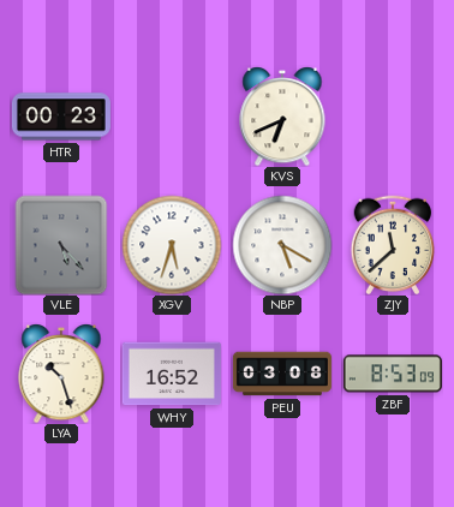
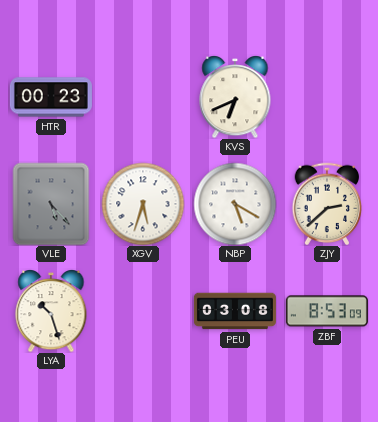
ZJY: 11:38 -> 2:38 (327, 204)
WHY: 16:52 -> none (172, 374)
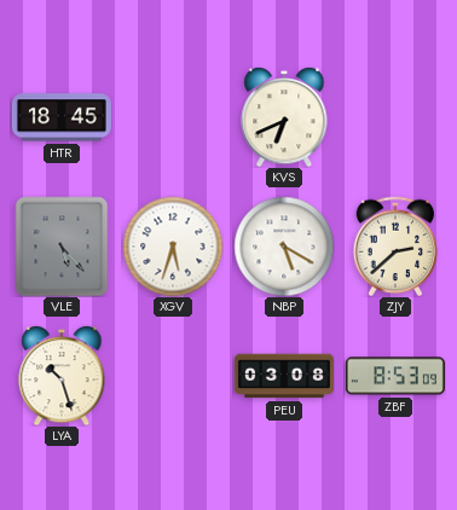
HTR: 00:23 -> 18:45 (62, 117)
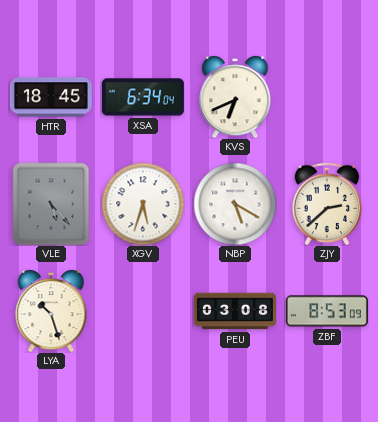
XSA: none -> 6:34 (143, 97)
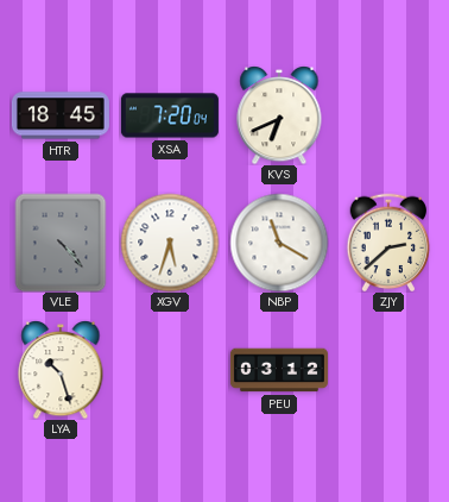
XSA: 6:34 -> 7:20 (170, 115)
VLE: 5:23 -> 4:23 (61, 243)
NBP: 5:20 -> 11:20 (279, 243)
PEU: 03:08 -> 03:12 (279, 370)
ZBF: 8:53 -> none (327, 311)
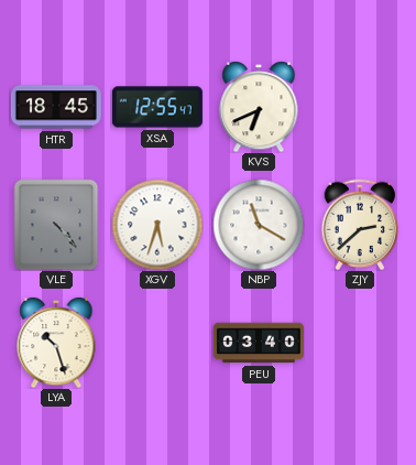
XSA: 7:20 -> 12:55 (157, 107)
PEU: 03:12 -> 03:40 (259, 343)
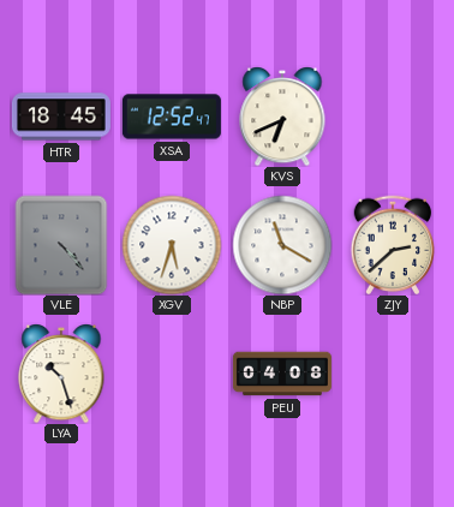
XSA: 12:55 -> 12:52 (172, 117)
PEU: 03:40 -> 04:08 (282, 374)
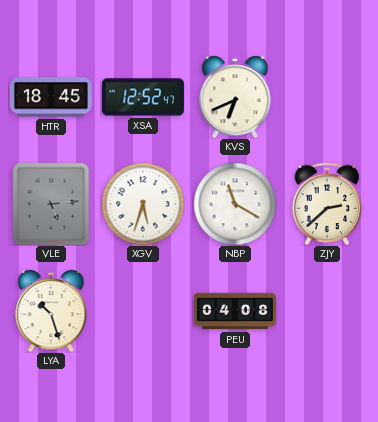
VLE: 4:23 -> 5:14 (51, 204)
